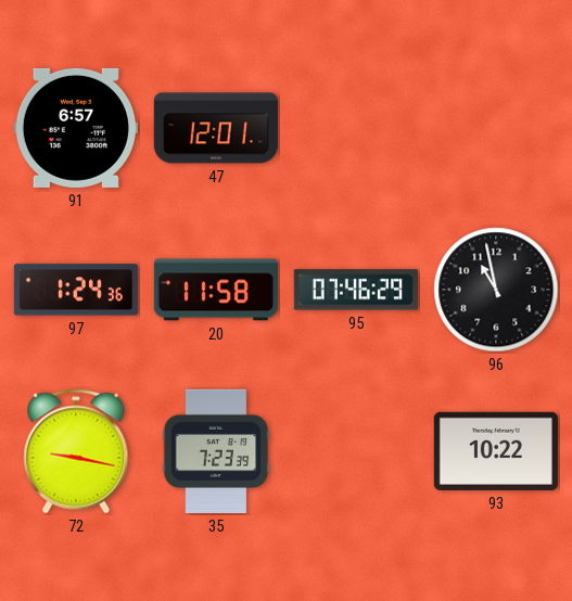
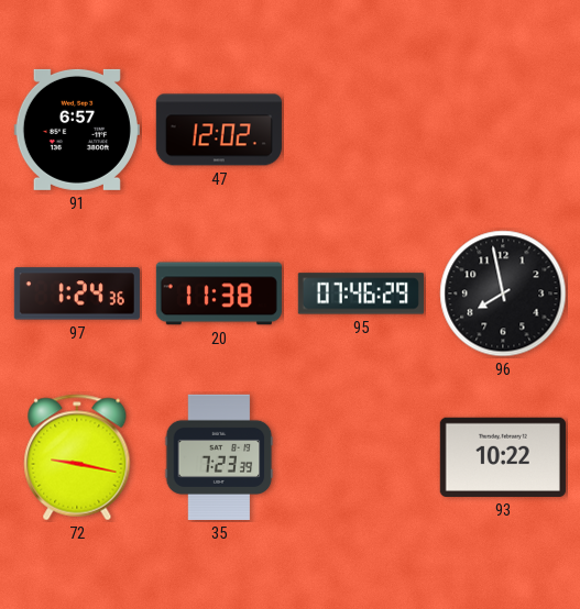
47: 12:01 -> 12:02 (219, 130)
20: 11:58 -> 11:38 (219, 294)
96: 10:58 -> 7:58 (503, 294)
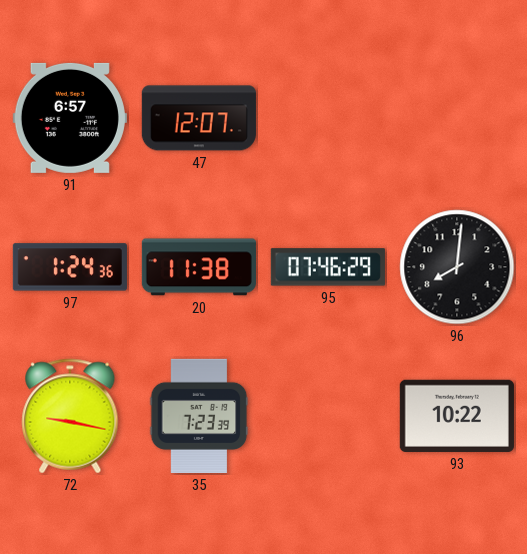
47: 12:02 -> 12:07 (199, 118)
96: 7:58 -> 8:01 (457, 267)
